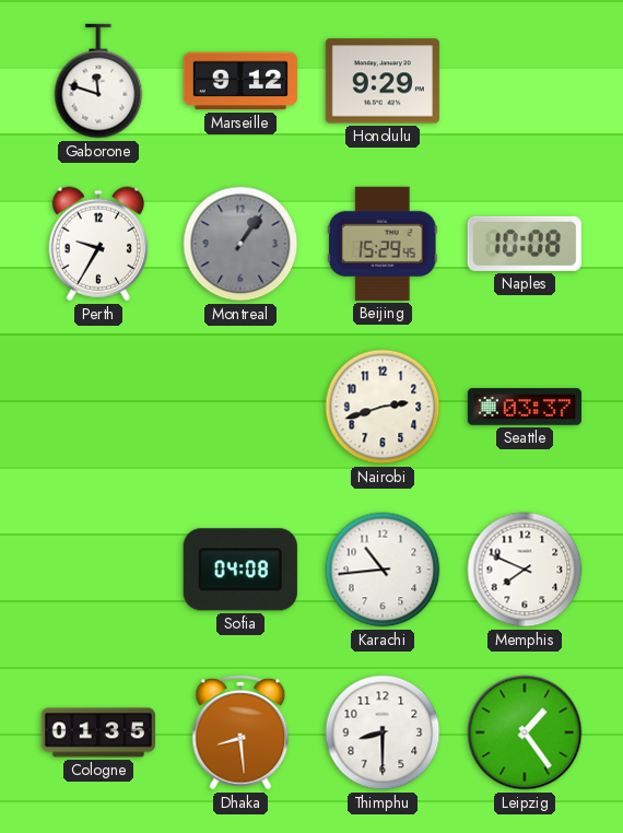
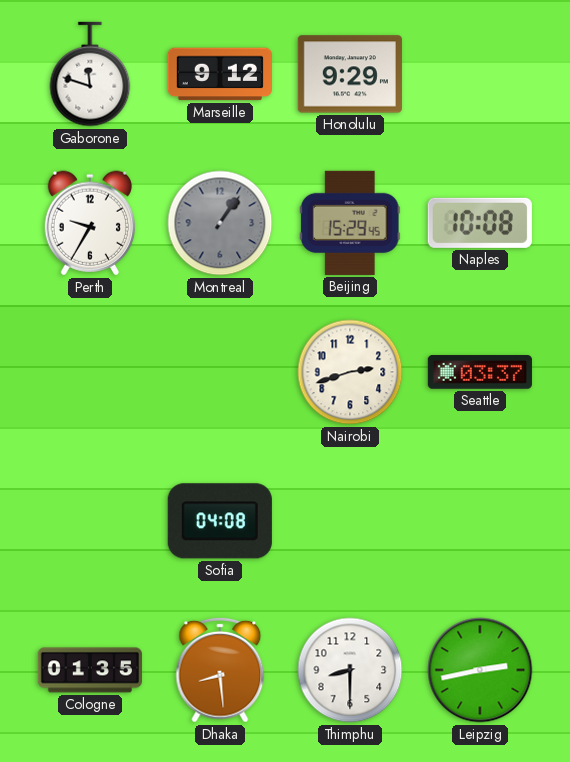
Karachi: 10:44 -> none (383, 570)
Memphis: 7:49 -> none (525, 570)
Leipzig: 1:24 -> 2:43 (480, 670)
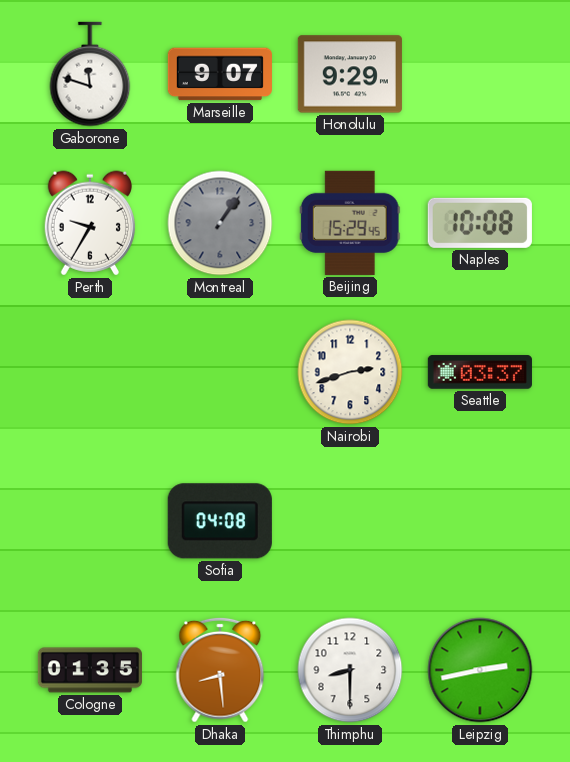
Marseille: 9:12 -> 9:07 (220, 74)
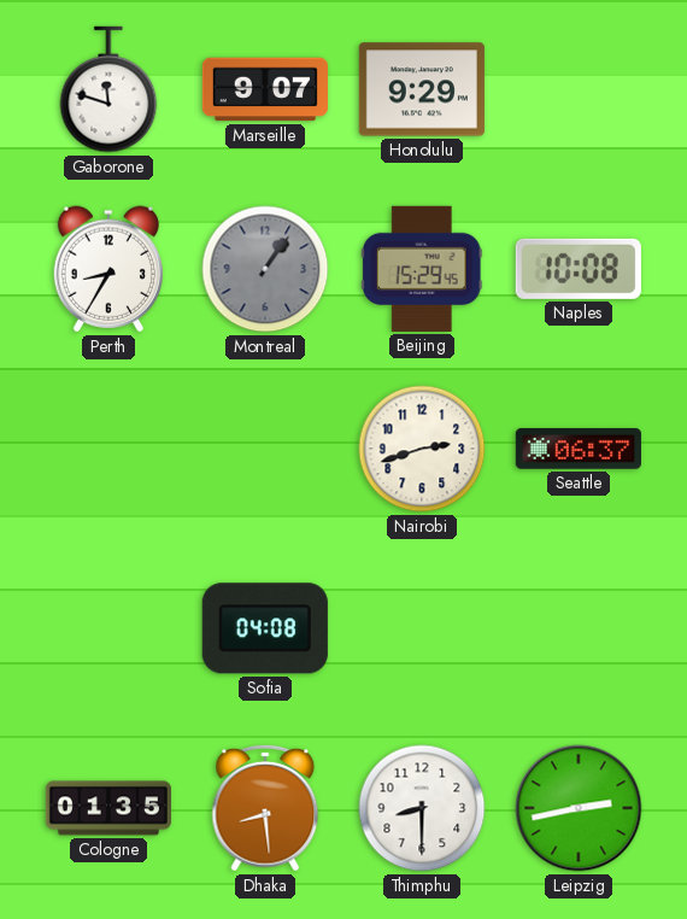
Perth: 9:35 -> 8:35 (107, 269)
Seattle: 03:37 -> 06:37 (579, 449)
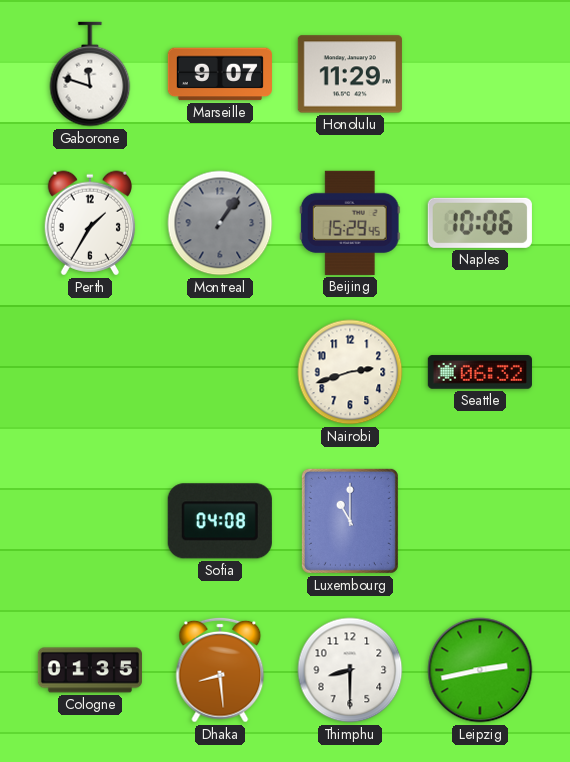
Honolulu: 9:29 -> 11:29 (350, 74)
Perth: 8:35 -> 1:35 (89, 223)
Naples: 10:08 -> 10:06 (480, 223)
Seattle: 06:37 -> 06:32 (480, 372)
Luxembourg: none -> 11:00 (350, 521)
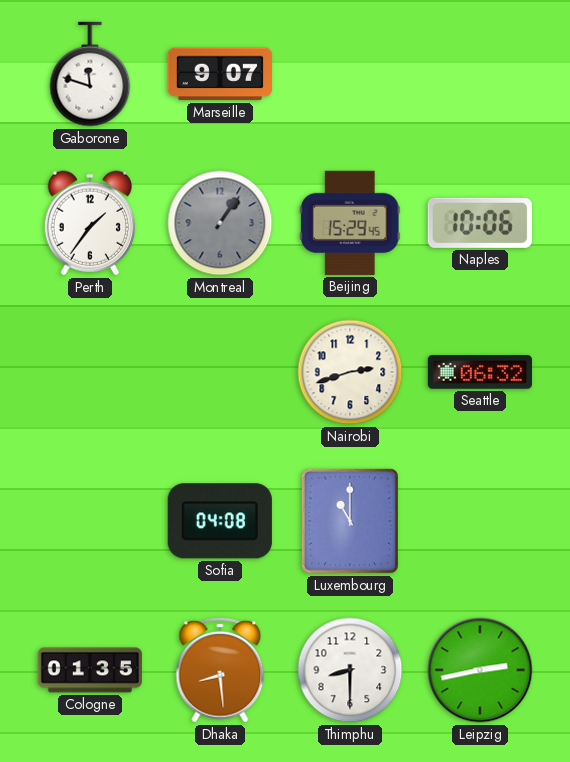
Honolulu: 11:29 -> none (350, 74)
Perth: 1:35 -> 1:36 (89, 223)
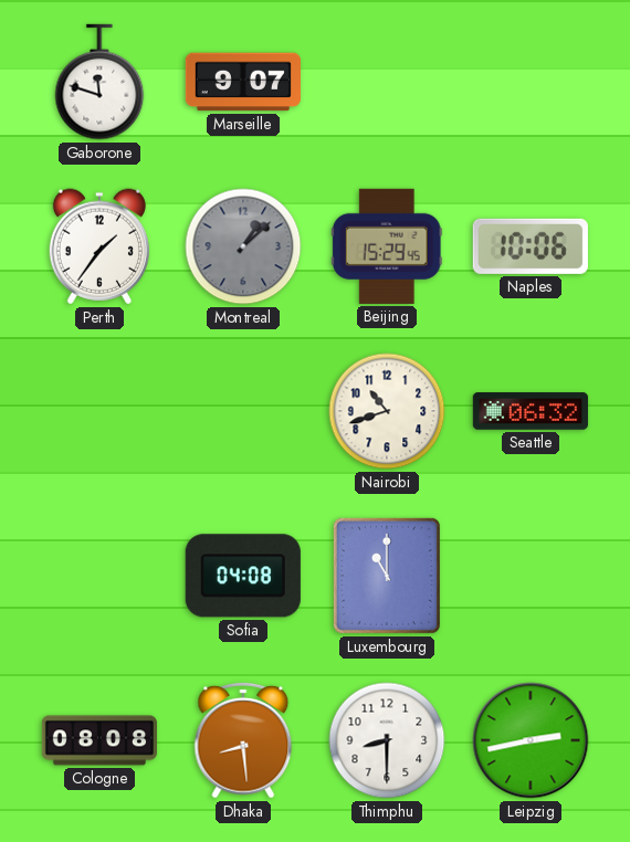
Montreal: 1:06 -> 1:08 (243, 246)
Nairobi: 2:42 -> 10:42 (387, 411)
Cologne: 01:35 -> 08:08 (99, 740)
